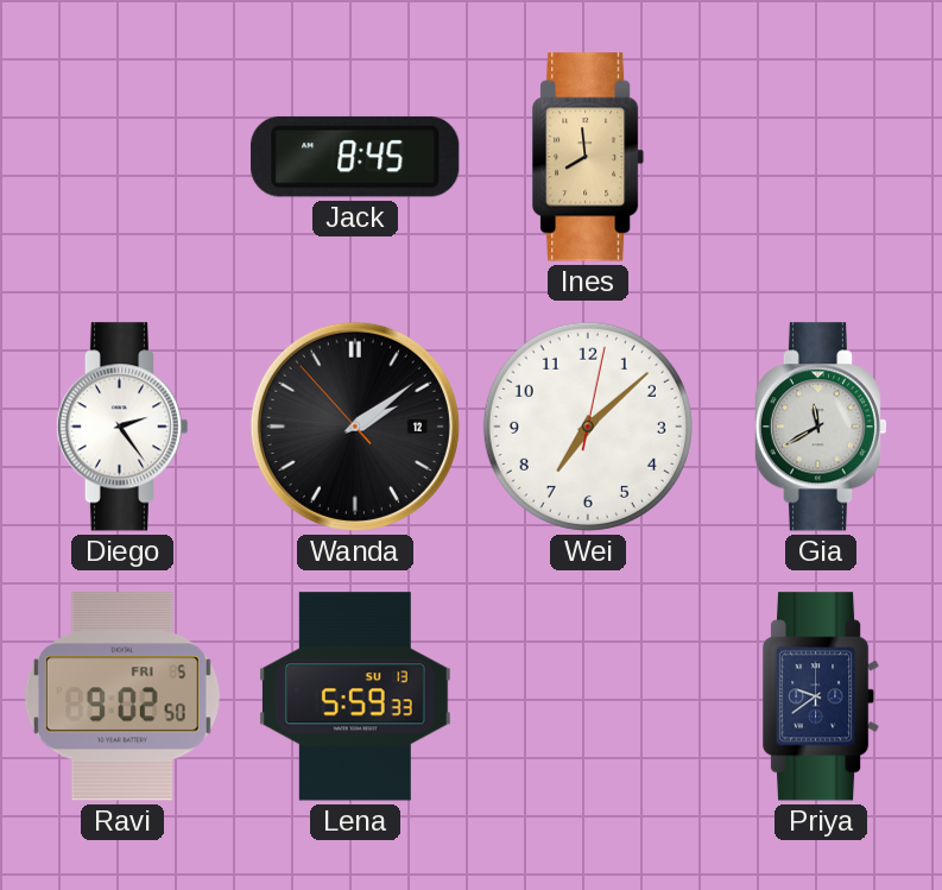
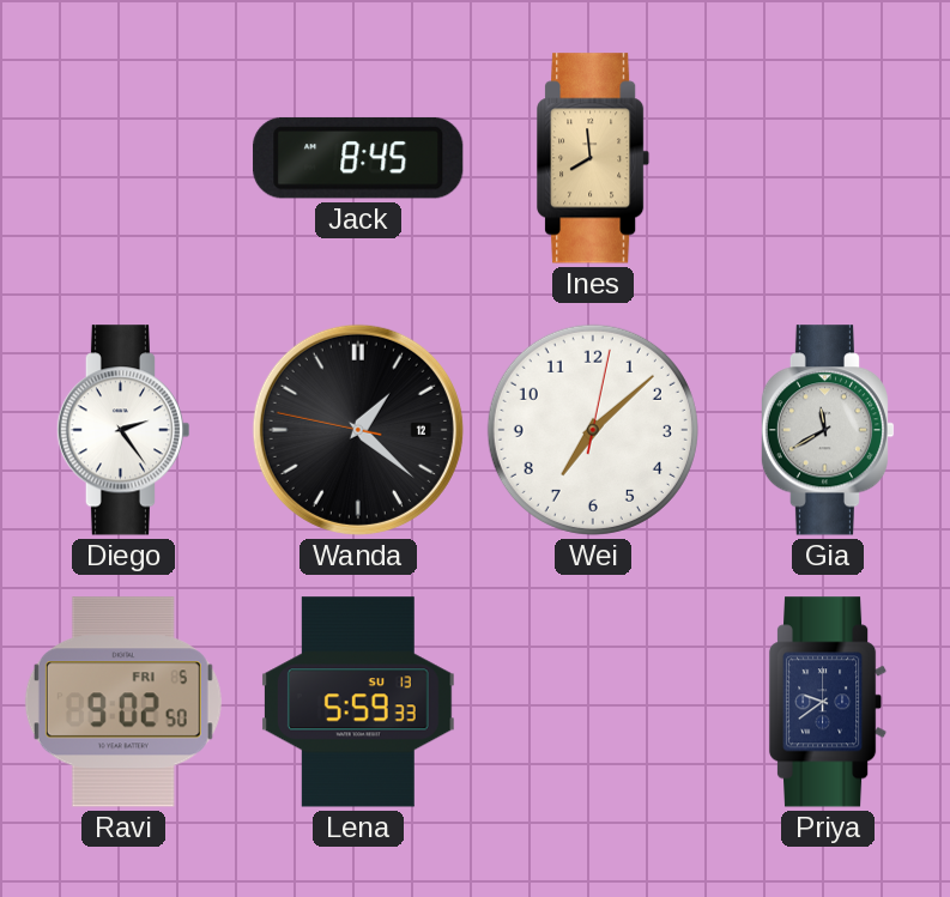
Wanda: 2:08 -> 1:21 (358, 430)
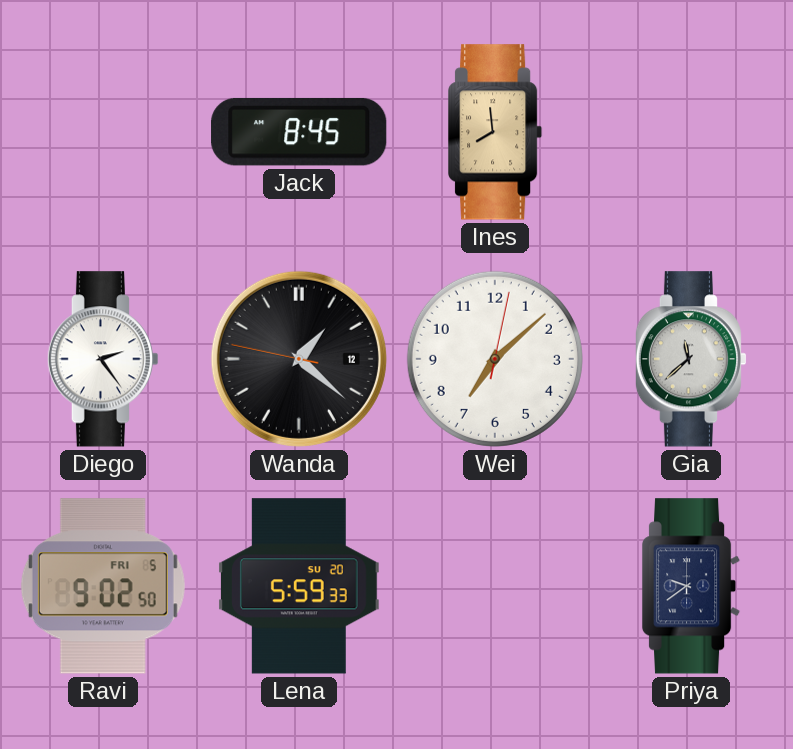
Gia: 11:40 -> 11:38 (691, 359)
Lena date: SU 13 -> SU 20 (300, 586)
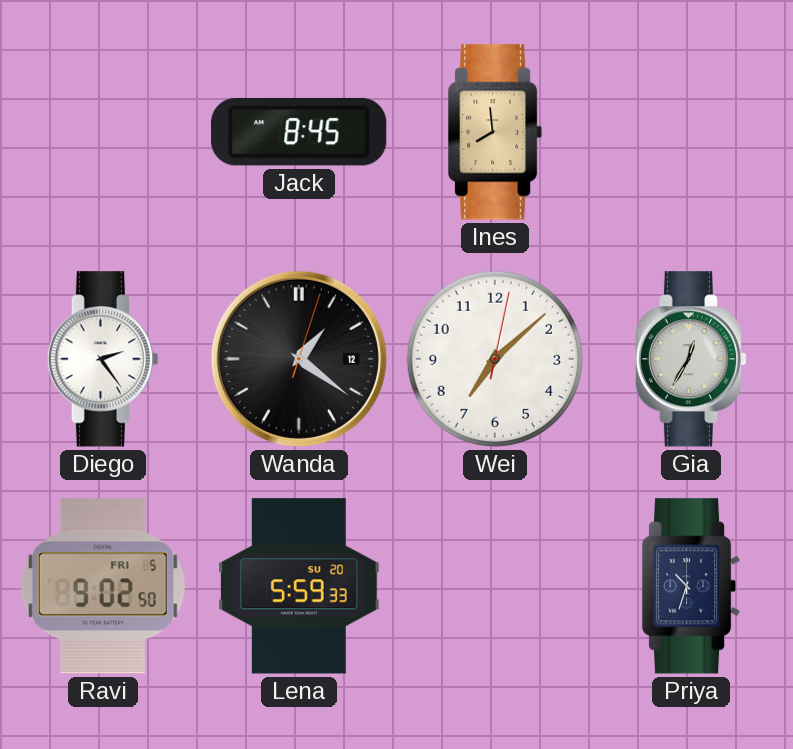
Wanda: 1:21:47 -> 1:21:03 (299, 359)
Gia: 11:38 -> 12:35 (691, 359)
Priya: 9:39 -> 10:33 (691, 586)
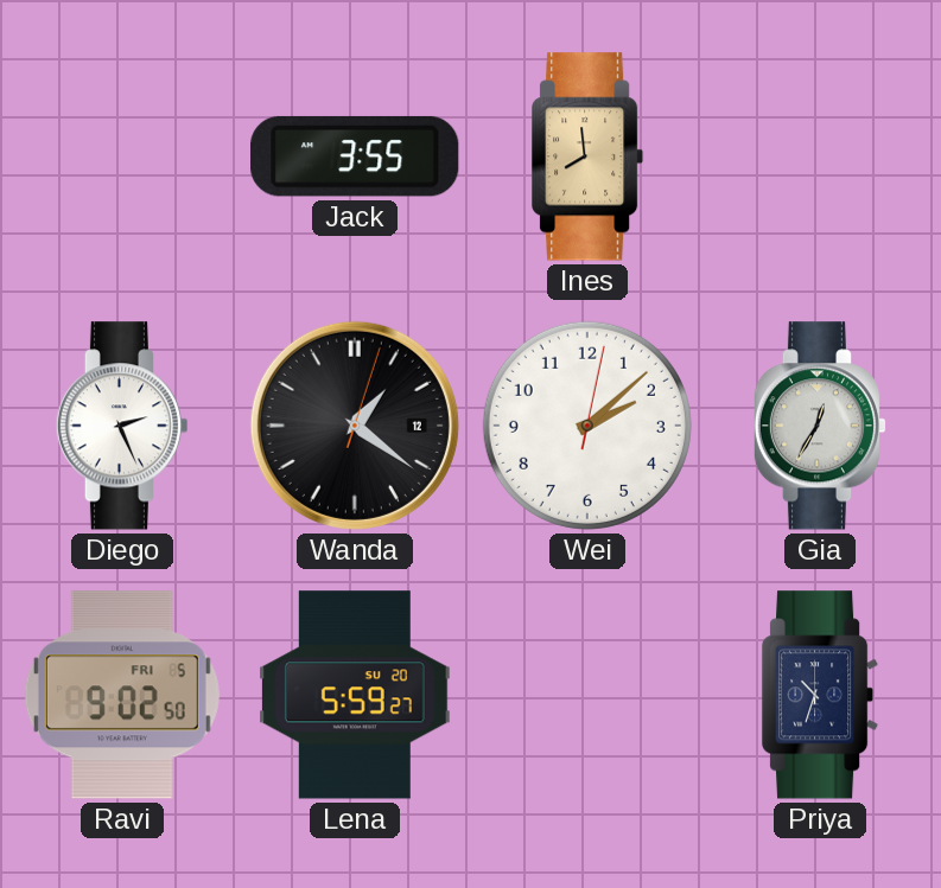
Jack: 8:45 -> 3:55 (355, 156)
Diego: 2:24 -> 2:26 (122, 426)
Wei: 7:08 -> 2:08 (587, 426)
Lena: 5:59:33 -> 5:59:27 (356, 695)
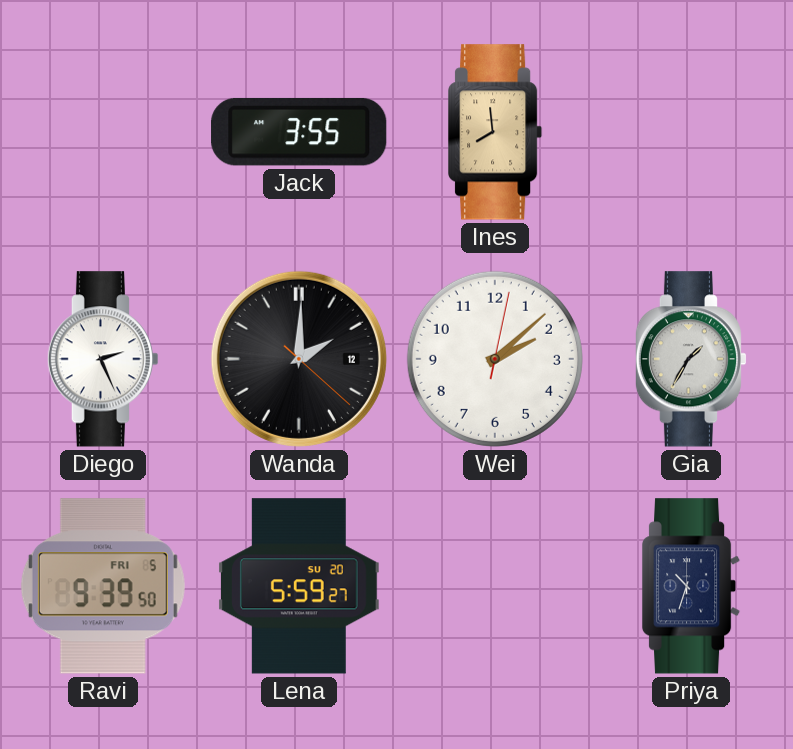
Wanda: 1:21 -> 2:00 (299, 359)
Gia: 12:35 -> 1:35 (691, 359)
Ravi: 9:02 -> 9:39 (103, 586)
